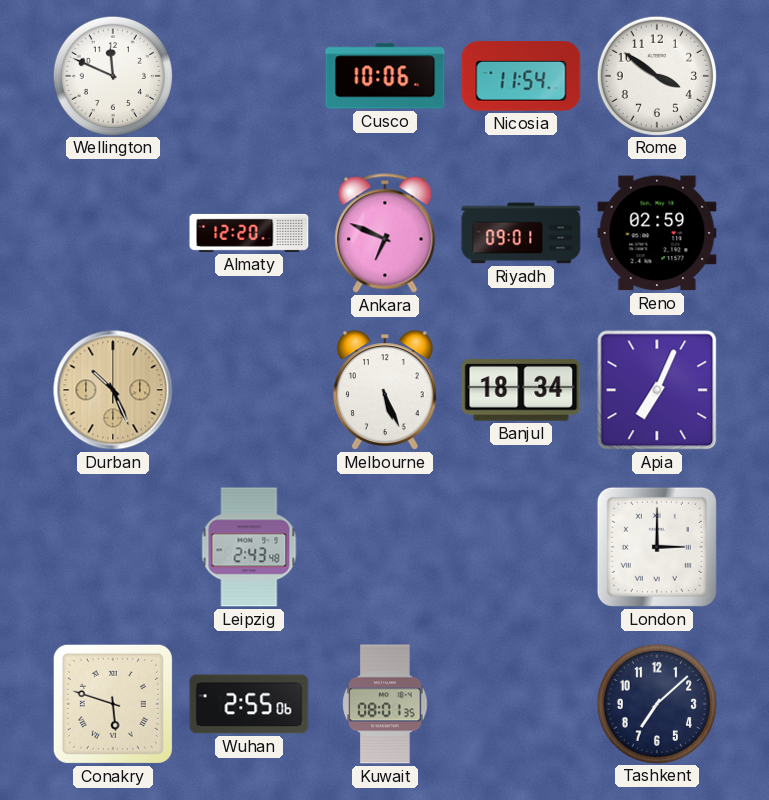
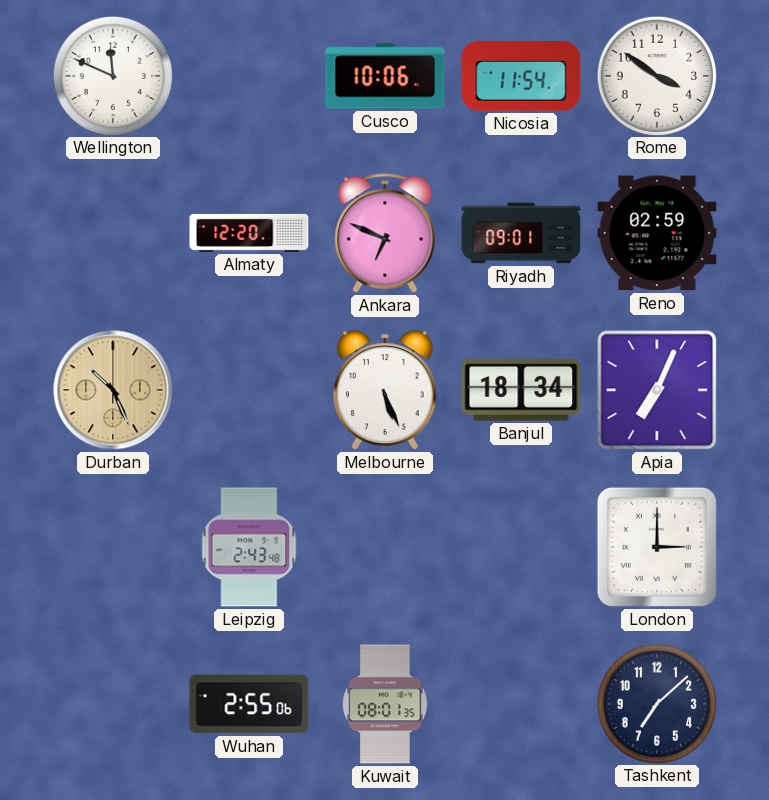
Conakry: 5:48 -> none (113, 704)
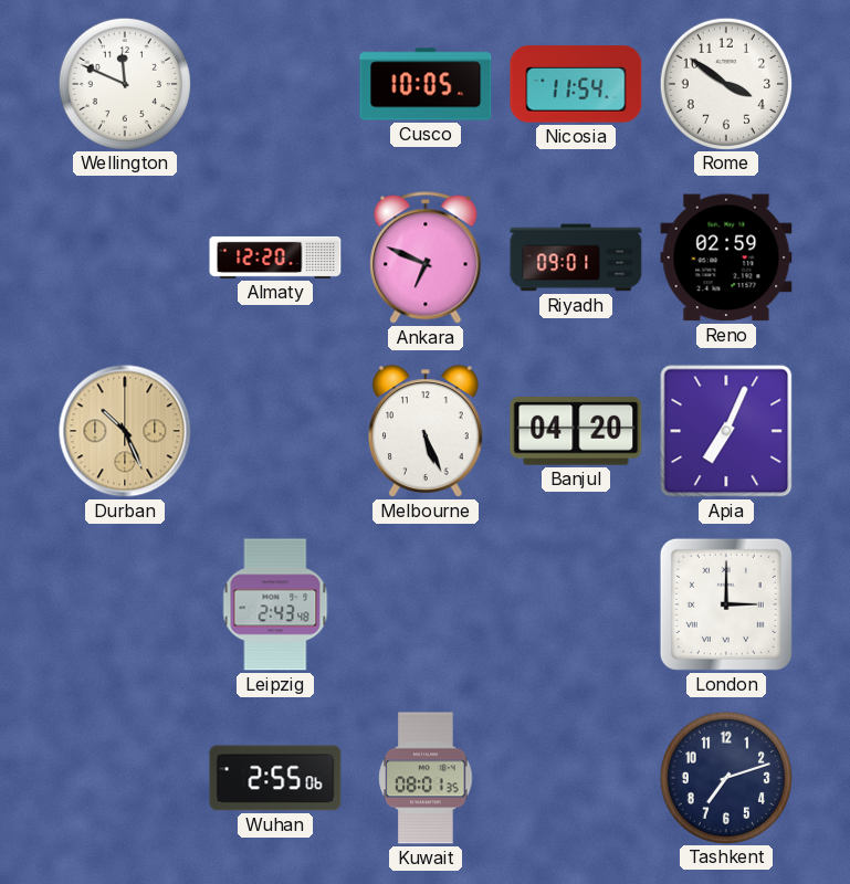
Cusco: 10:06 -> 10:05 (426, 84)
Banjul: 18:34 -> 04:20 (576, 432)
Tashkent: 7:08 -> 7:12 (725, 777)
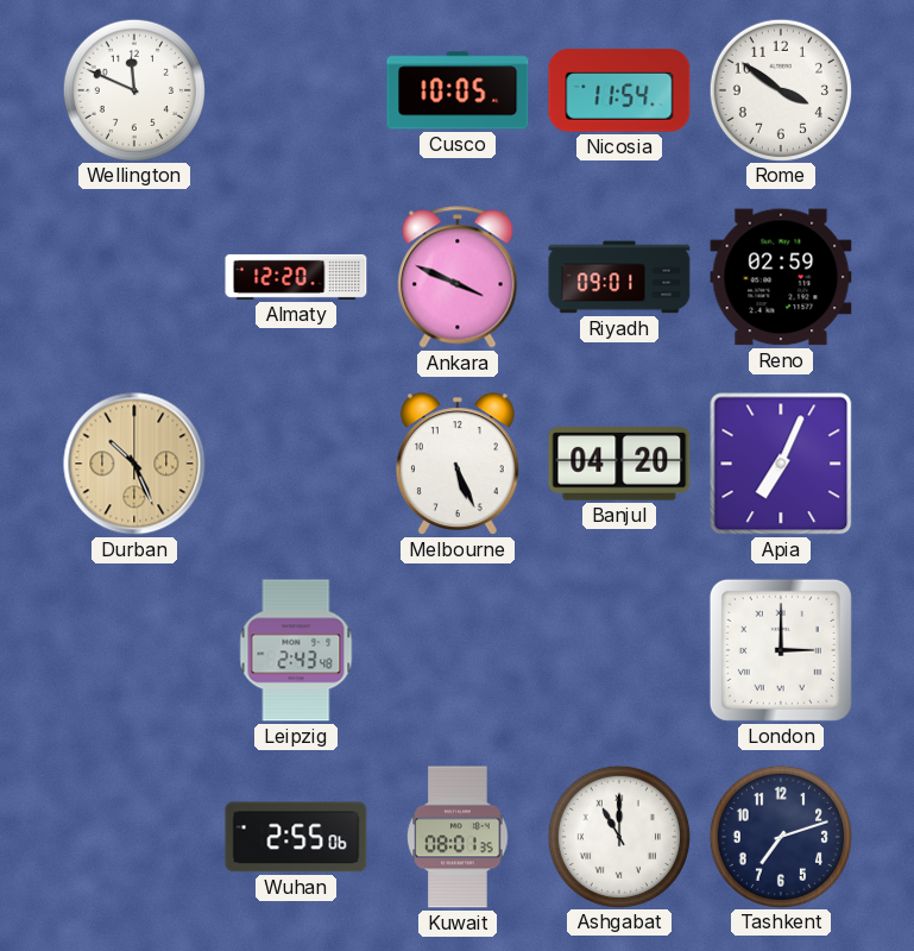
Ankara: 6:49 -> 3:49 (458, 277)
Ashgabat: none -> 11:00 (618, 836)
